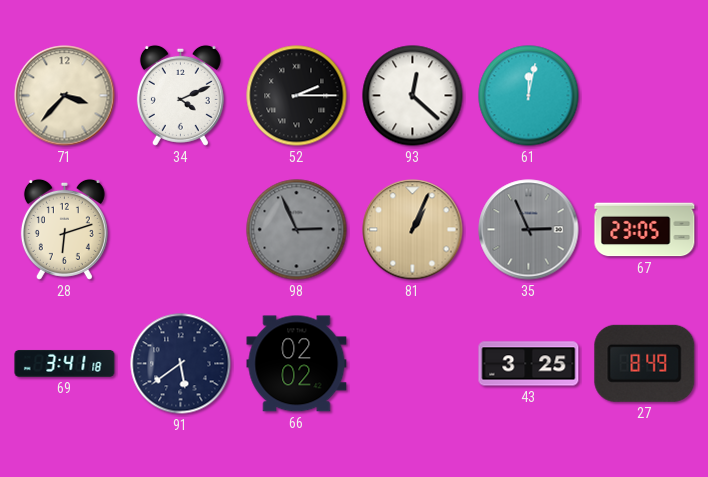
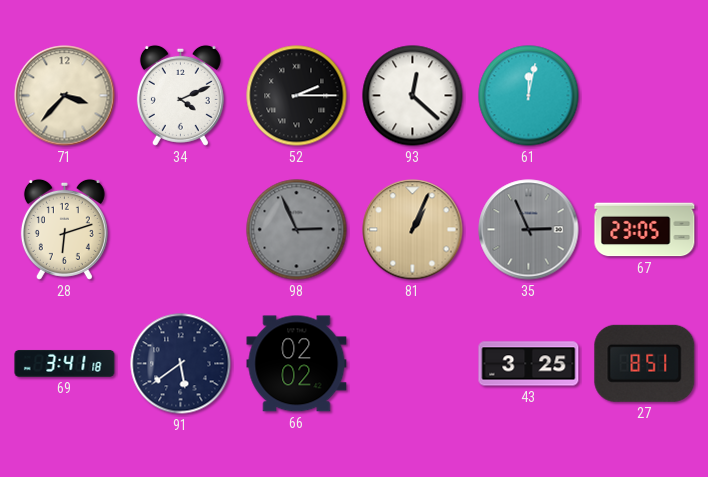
27: 8:49 -> 8:51 (645, 363)
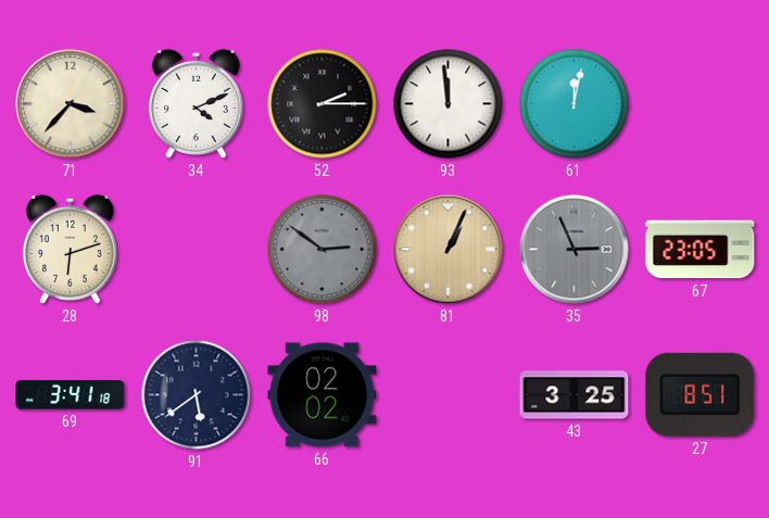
93: 12:22 -> 11:59 (449, 104)
98: 2:56 -> 2:51 (323, 250)
